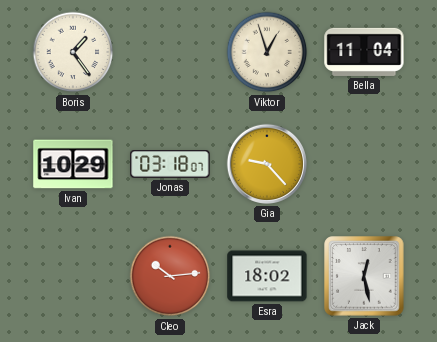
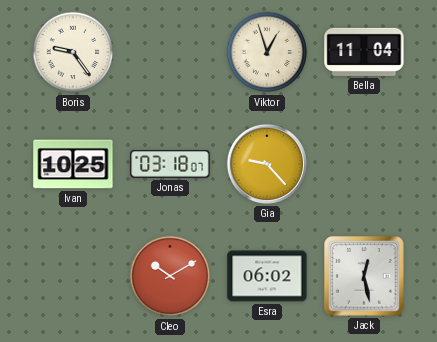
Boris: 1:24 -> 9:24 (73, 52)
Ivan: 10:29 -> 10:25 (73, 164)
Cleo: 10:14 -> 10:10 (170, 276)
Esra: 18:02 -> 06:02 (267, 276)
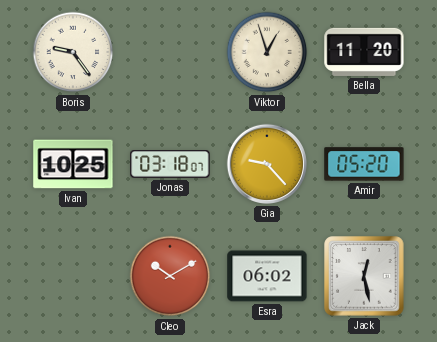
Bella: 11:04 -> 11:20 (364, 52)
Amir: none -> 05:20 (364, 164)
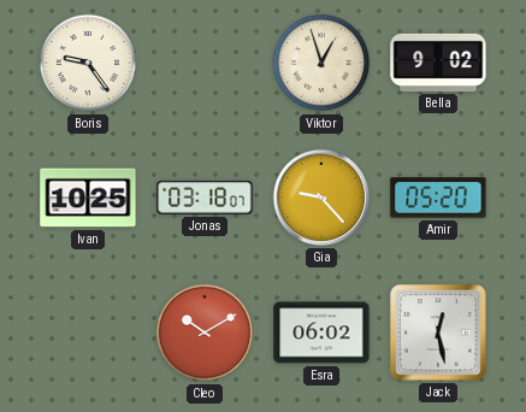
Bella: 11:20 -> 9:02 (438, 63)
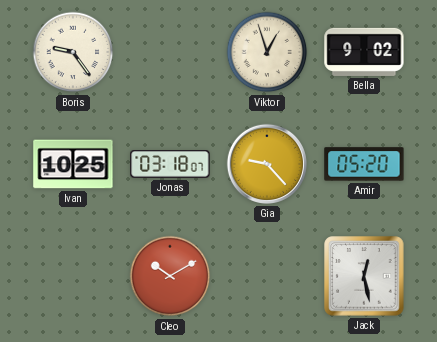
Esra: 06:02 -> none (321, 332)
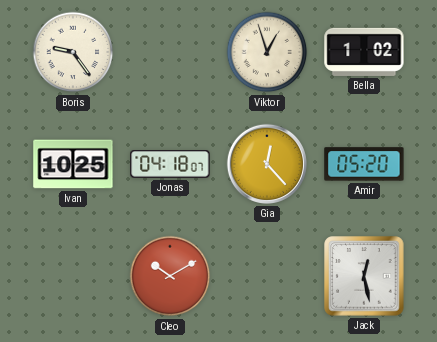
Bella: 9:02 -> 1:02 (364, 52)
Jonas: 03:18 -> 04:18 (170, 164)
Gia: 9:23 -> 12:23 (267, 164)
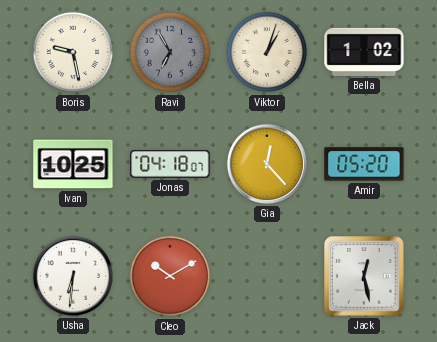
Boris: 9:24 -> 9:28 (73, 52)
Ravi: none -> 6:55 (170, 52)
Viktor: 12:57 -> 1:03 (267, 52)
Usha: none -> 6:31 (73, 276)
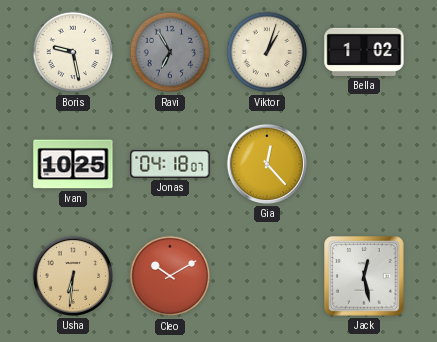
Amir: 05:20 -> none (364, 164)
Usha dial: white -> champagne (73, 276)
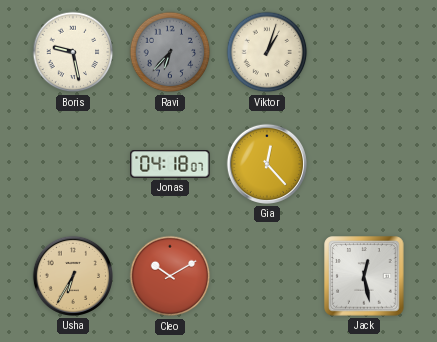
Ravi: 6:55 -> 6:37 (170, 52)
Bella: 1:02 -> none (364, 52)
Ivan: 10:25 -> none (73, 164)
Usha: 6:31 -> 6:35 (73, 276)
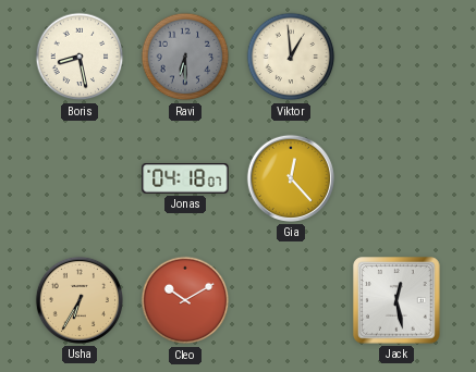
Boris: 9:28 -> 8:28 (80, 57)
Ravi: 6:37 -> 6:30 (185, 57)
Viktor: 1:03 -> 12:59 (291, 57)
